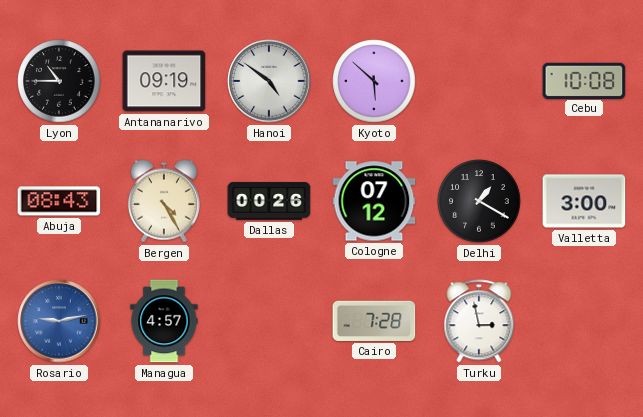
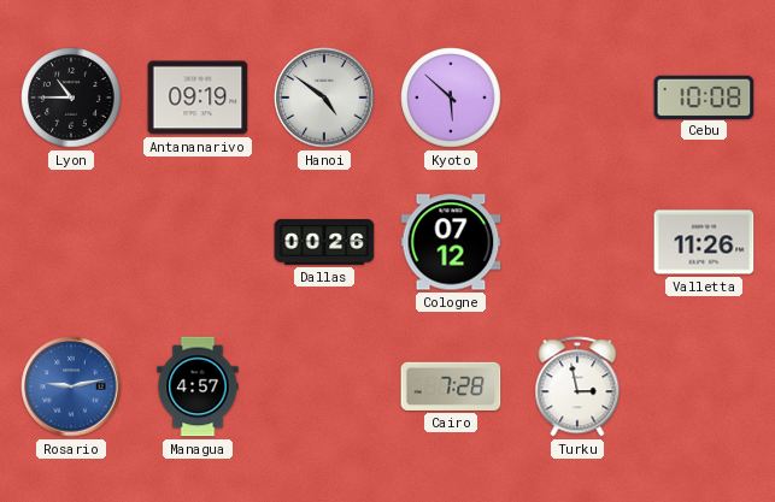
Abuja: 08:43 -> none (59, 201)
Bergen: 4:25 -> none (164, 201)
Delhi: 1:20 -> none (479, 201)
Valletta: 3:00 -> 11:26 (704, 242)
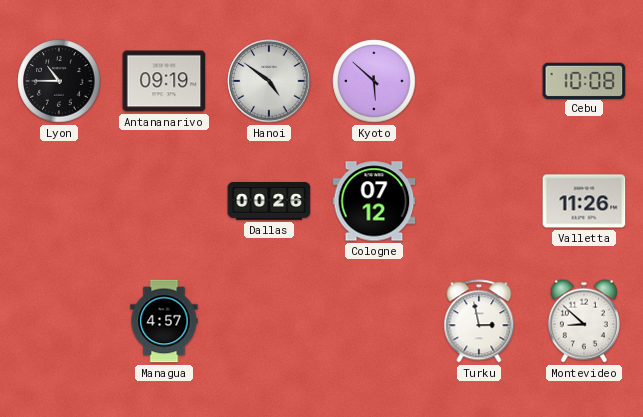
Rosario: 9:13 -> none (71, 386)
Cairo: 7:28 -> none (451, 386)
Montevideo: none -> 8:52 (584, 321)
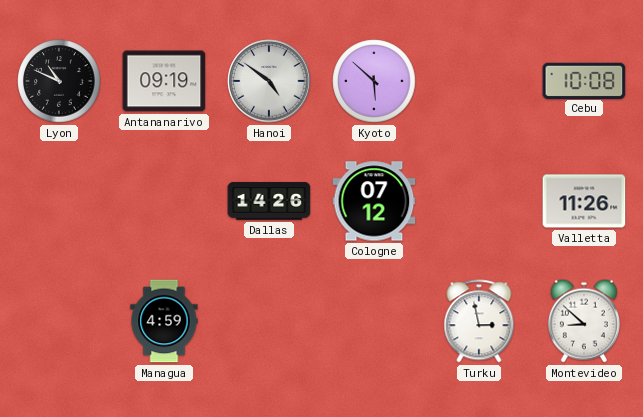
Lyon: 10:45 -> 10:49 (59, 81)
Dallas: 00:26 -> 14:26 (269, 201)
Managua: 4:57 -> 4:59 (164, 321)
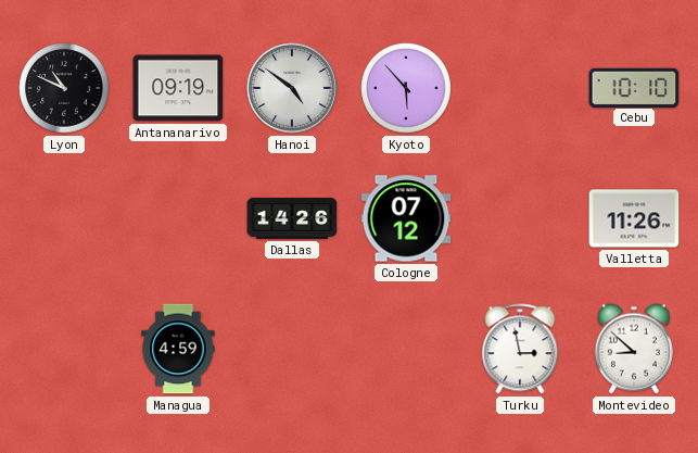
Kyoto: 5:52 -> 5:53 (406, 88)
Cebu: 10:08 -> 10:10 (634, 87)
